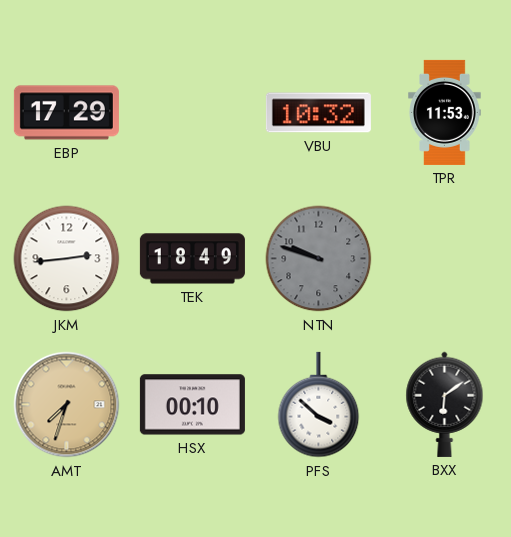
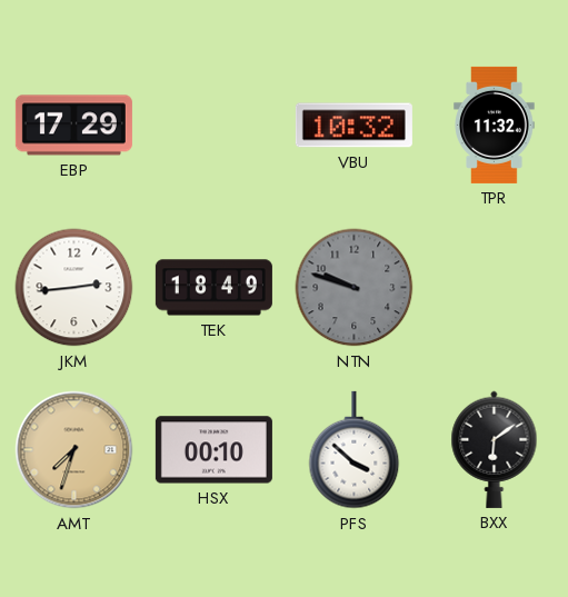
TPR: 11:53 -> 11:32 (495, 125)
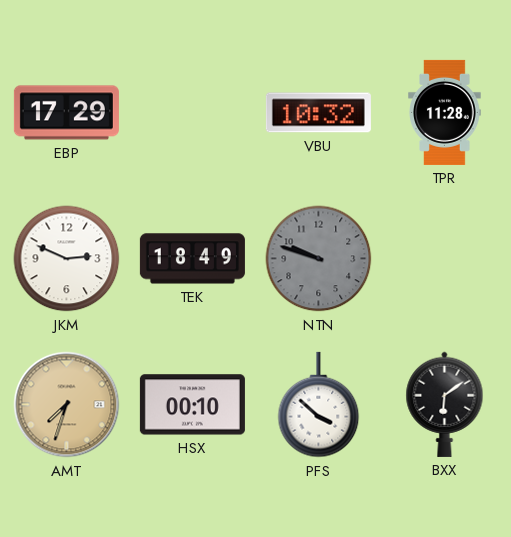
TPR: 11:32 -> 11:28 (445, 112)
JKM: 2:44 -> 2:49 (67, 259)
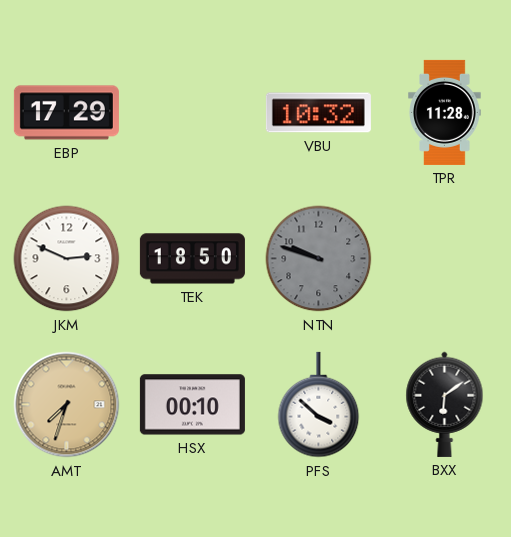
TEK: 18:49 -> 18:50 (192, 259)
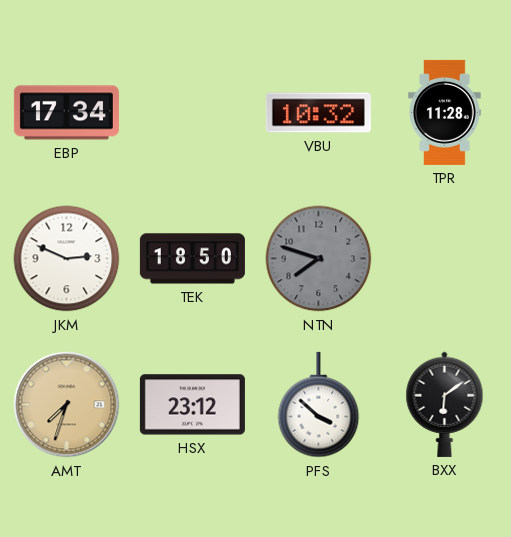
EBP: 17:29 -> 17:34 (66, 113)
NTN: 9:48 -> 7:48 (319, 259)
HSX: 00:10 -> 23:12 (192, 405)
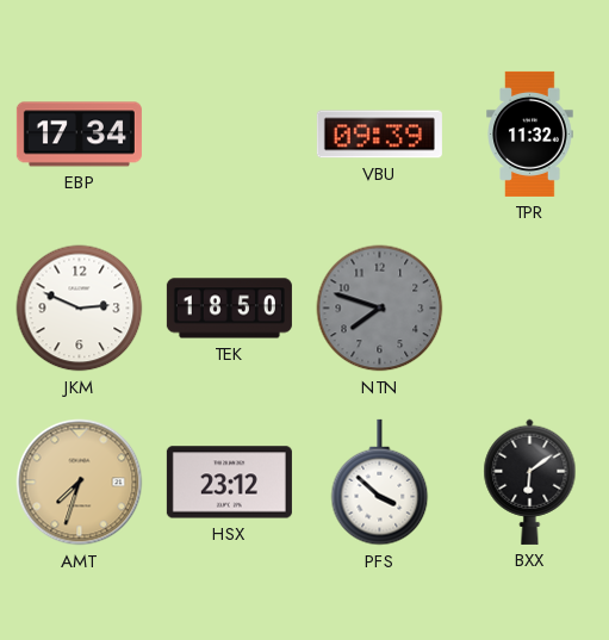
VBU: 10:32 -> 09:39 (379, 135)
TPR: 11:28 -> 11:32 (530, 133)
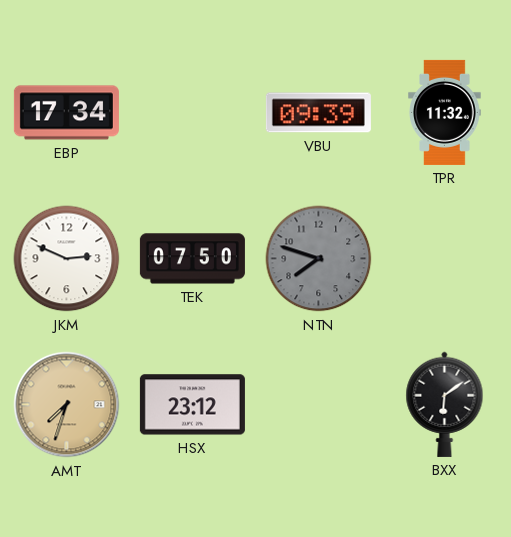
TEK: 18:50 -> 07:50 (192, 259)
PFS: 3:52 -> none (380, 483)
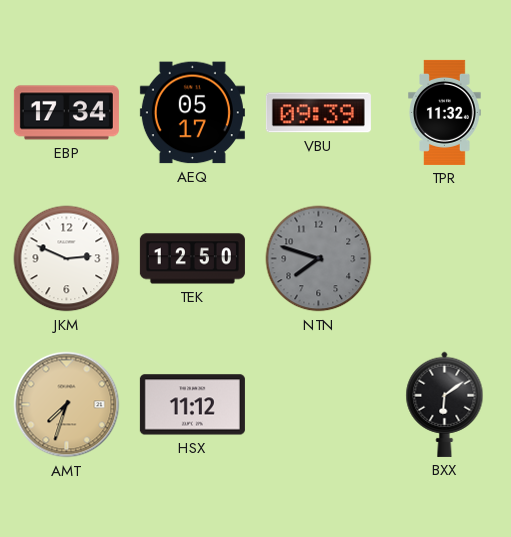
AEQ: none -> 05:17 (192, 113)
TEK: 07:50 -> 12:50 (192, 259)
HSX: 23:12 -> 11:12 (192, 405)
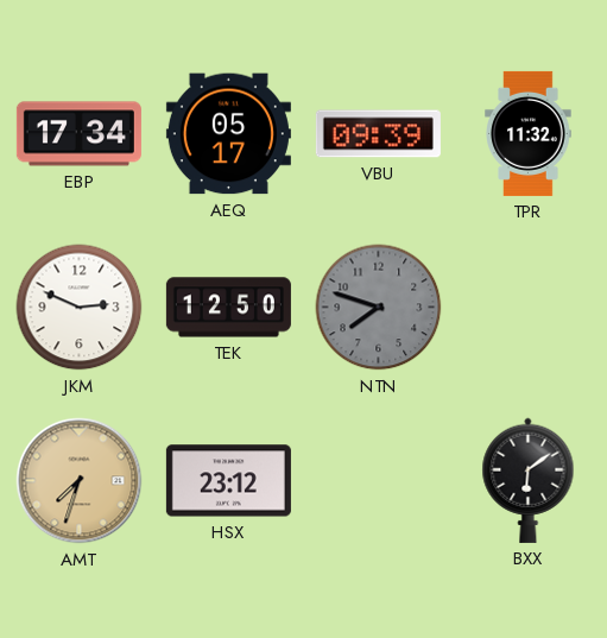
HSX: 11:12 -> 23:12 (228, 481)
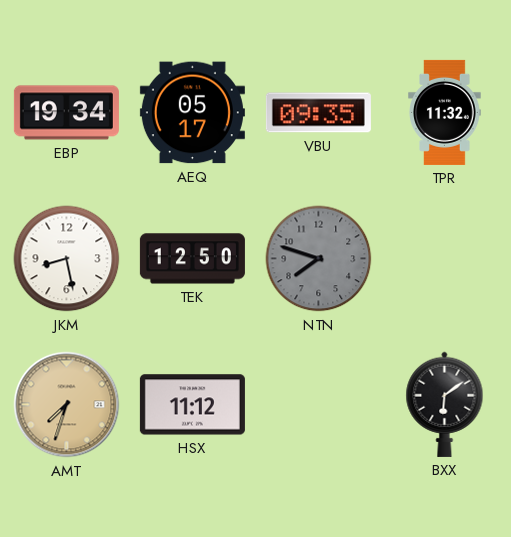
EBP: 17:34 -> 19:34 (66, 113)
VBU: 09:39 -> 09:35 (318, 113)
JKM: 2:49 -> 8:28 (67, 259)
HSX: 23:12 -> 11:12 (192, 405)
